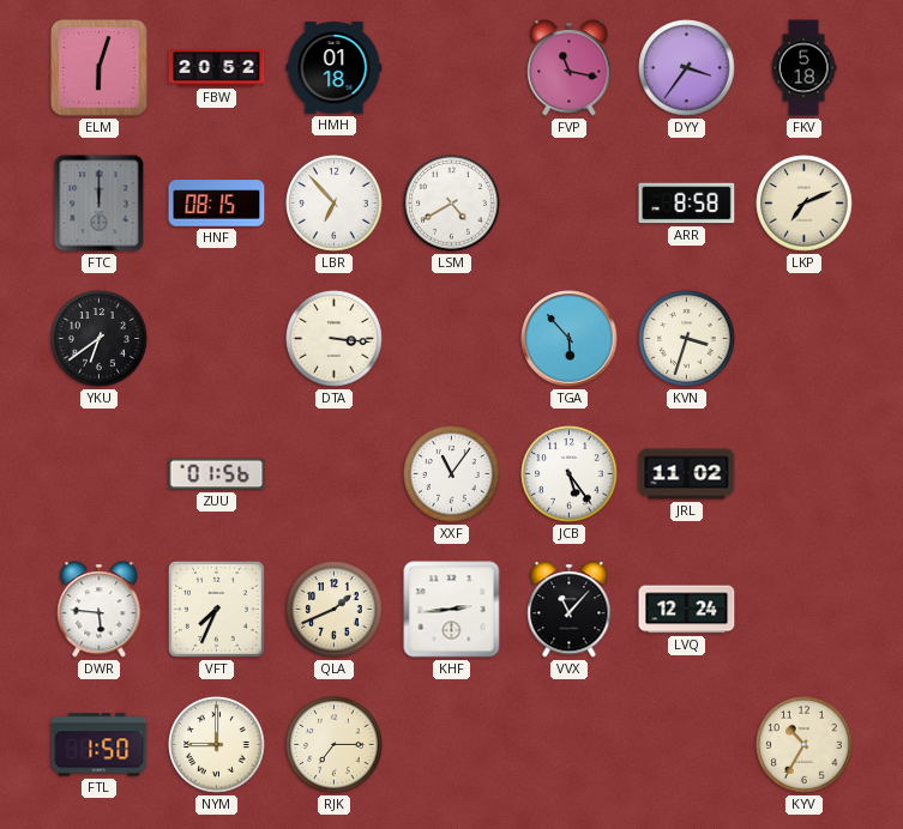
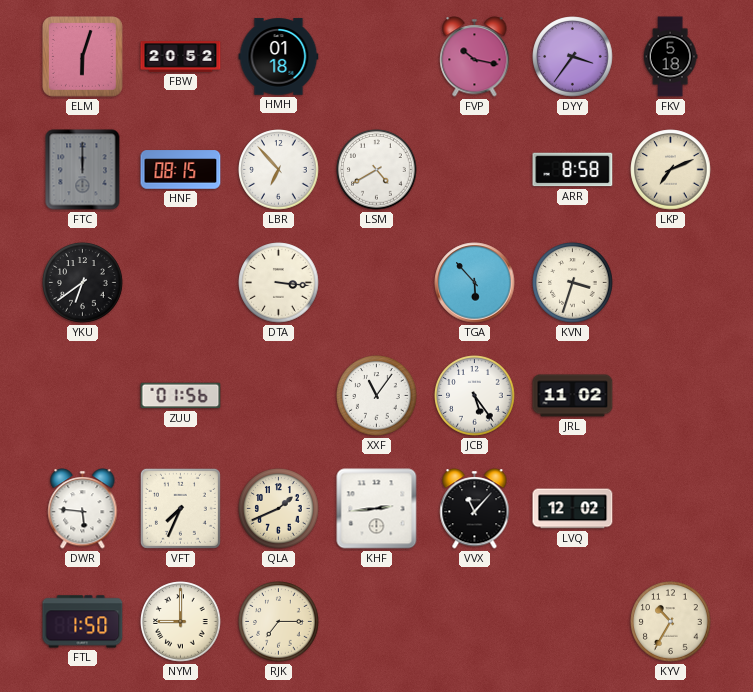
FVP: 11:17 -> 10:17 (475, 57)
LVQ: 12:24 -> 12:02 (573, 509)
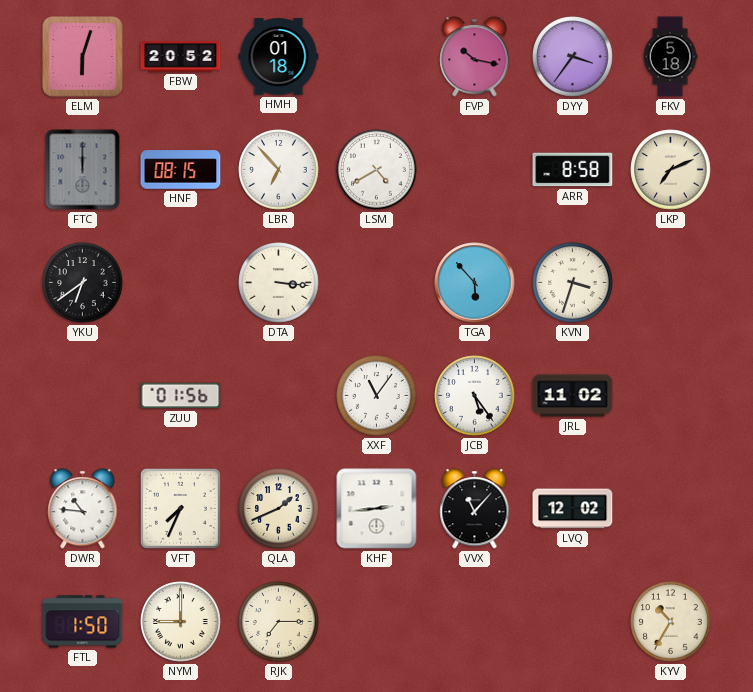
DWR: 5:46 -> 10:46 (83, 509)
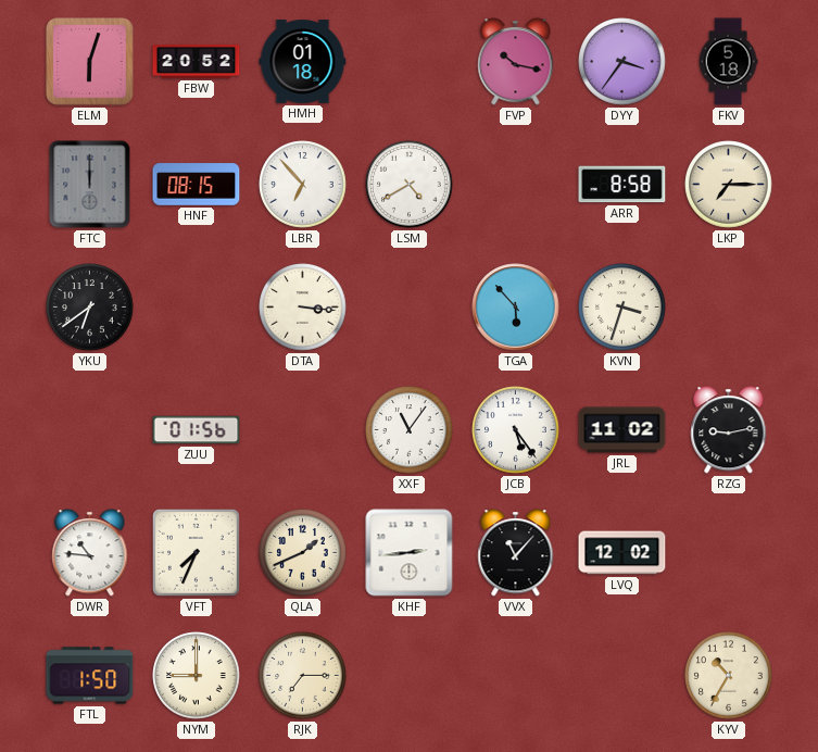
LKP: 7:11 -> 7:15 (729, 185)
RZG: none -> 9:13 (729, 430)
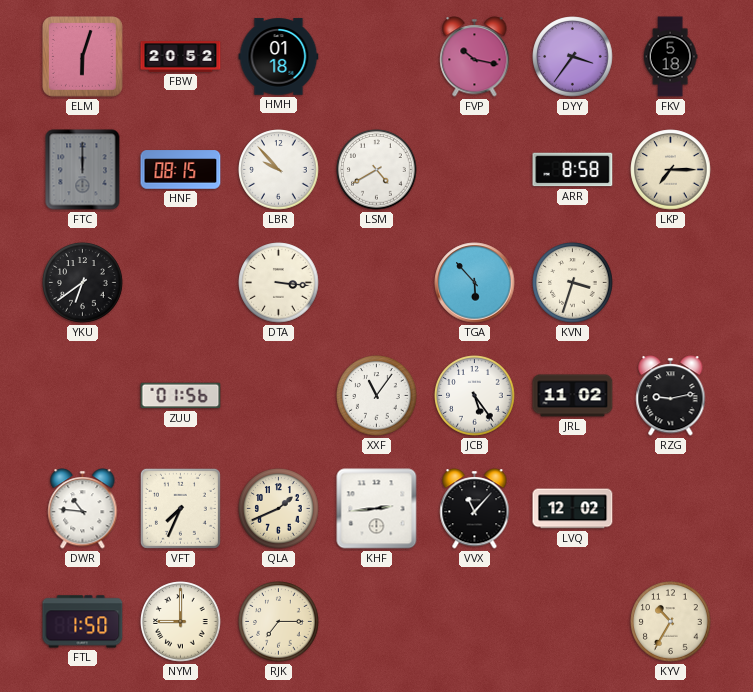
LBR: 6:53 -> 9:53 (279, 170)
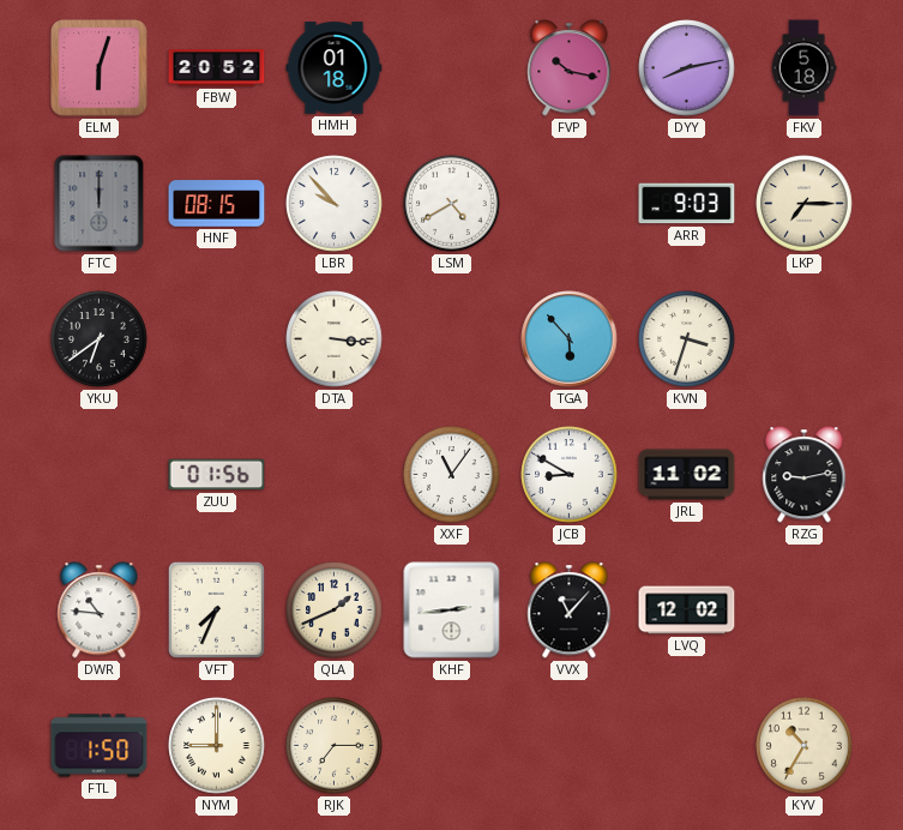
DYY: 3:36 -> 8:13 (687, 68)
ARR: 8:58 -> 9:03 (687, 204)
JCB: 5:24 -> 8:50 (570, 475)
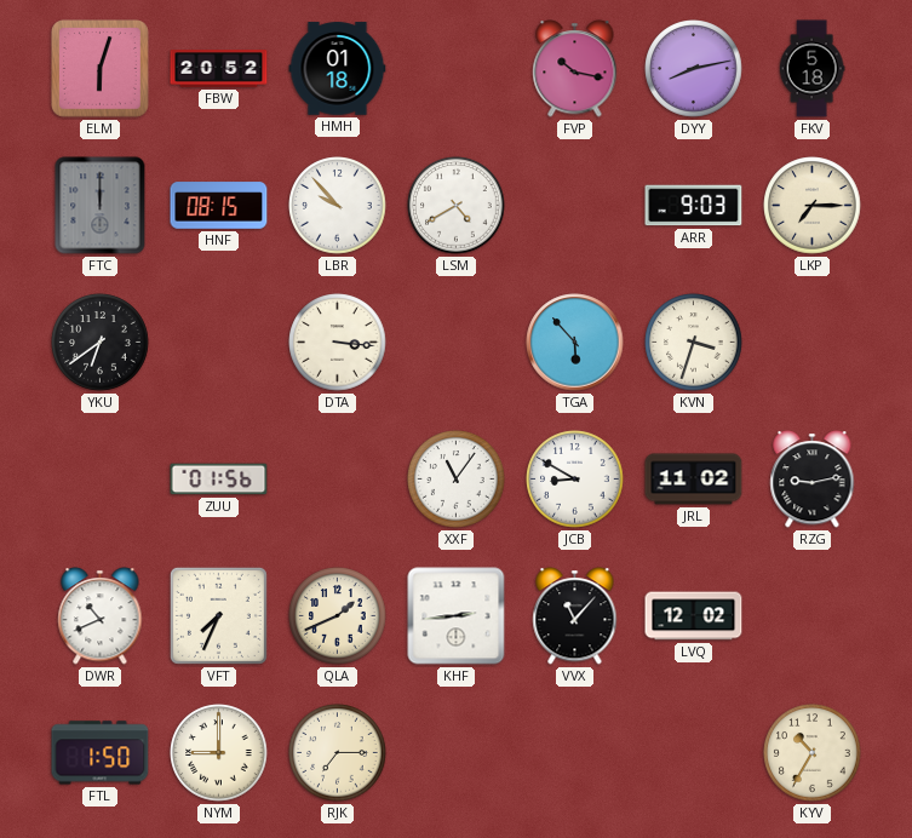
DWR: 10:46 -> 10:41 (101, 616)
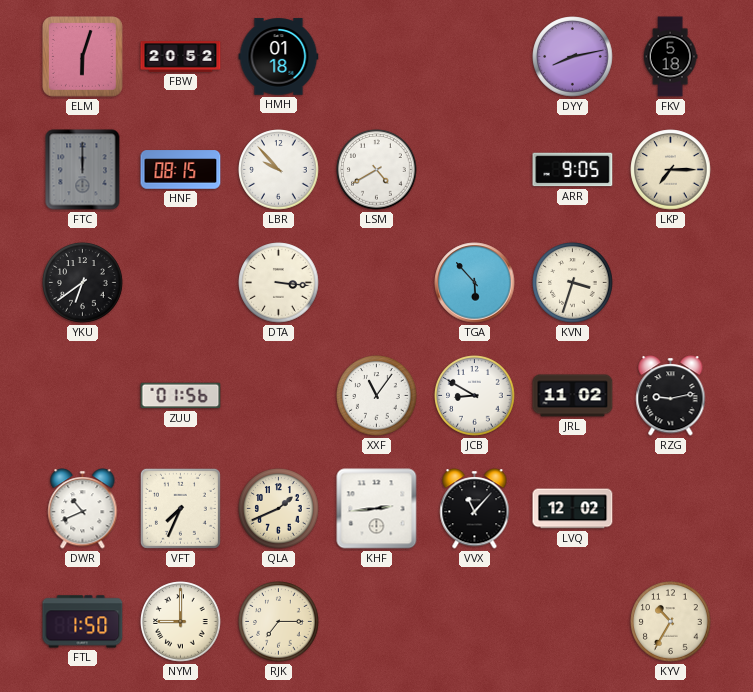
FVP: 10:17 -> none (575, 69)
ARR: 9:03 -> 9:05 (573, 170)
